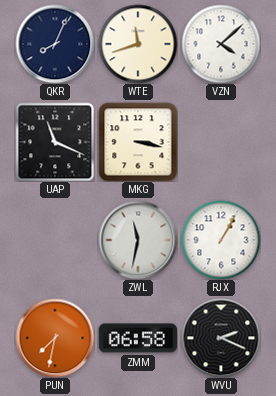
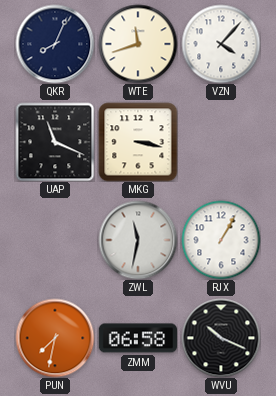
VZN: 4:08 -> 4:07 (221, 44)
WVU: 2:19 -> 10:19 (221, 338)
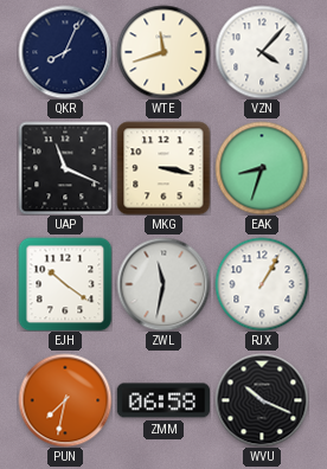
EAK: none -> 8:33 (262, 168)
EJH: none -> 10:21 (65, 284)
